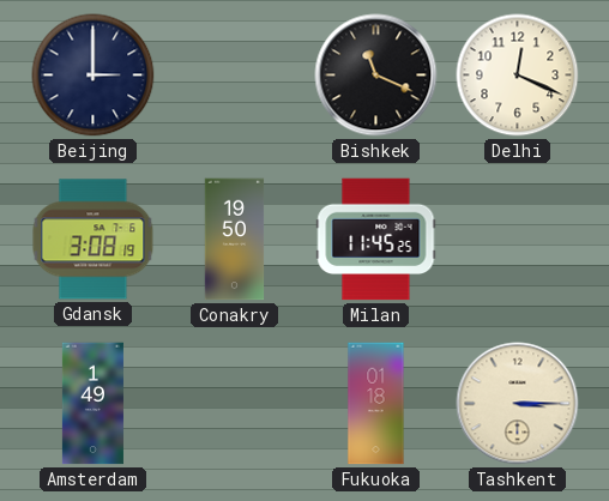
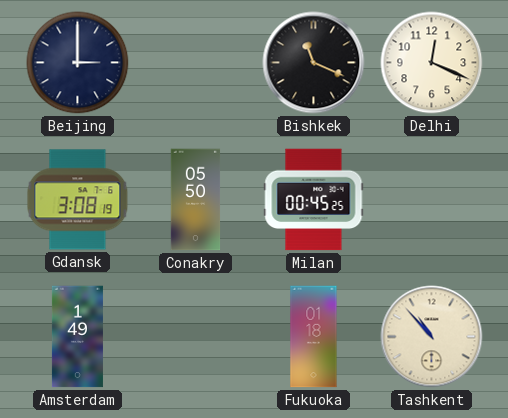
Conakry: 19:50 -> 05:50 (196, 200)
Milan: 11:45 -> 00:45 (314, 200)
Tashkent: 3:15 -> 10:53 (432, 337)
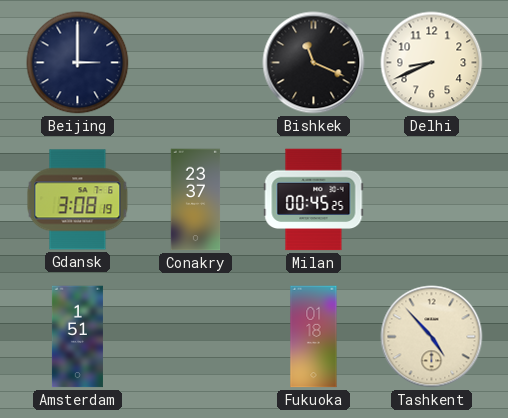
Delhi: 12:19 -> 8:41 (432, 63)
Conakry: 05:50 -> 23:37 (196, 200)
Amsterdam: 1:49 -> 1:51 (77, 337)
Tashkent: 10:53 -> 4:53 (432, 337)
